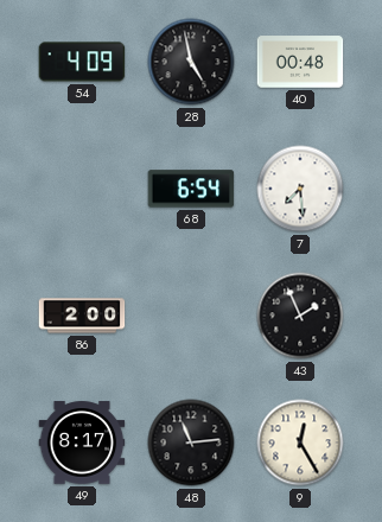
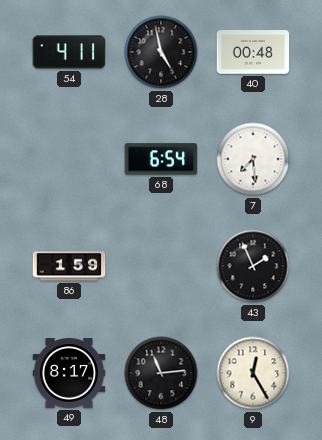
54: 4:09 -> 4:11 (69, 52)
86: 2:00 -> 1:59 (69, 266)
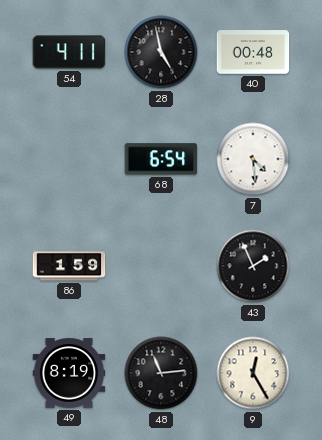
7: 7:29 -> 4:29 (253, 159)
49: 8:17 -> 8:19 (69, 373)
